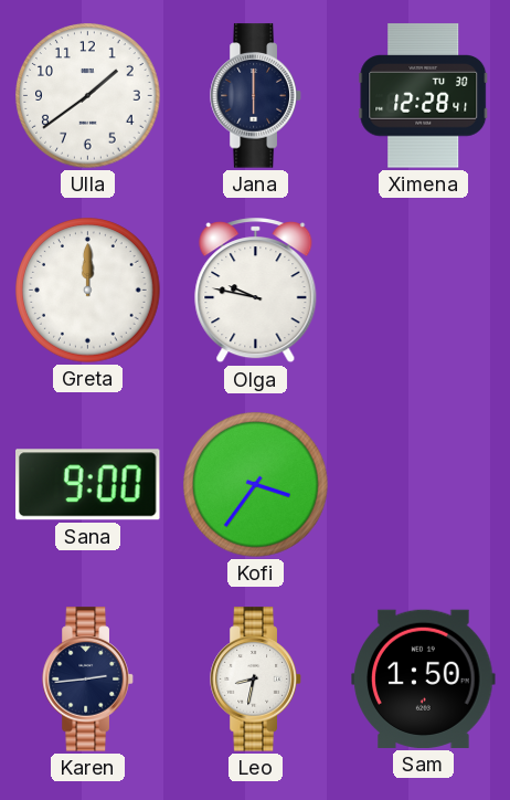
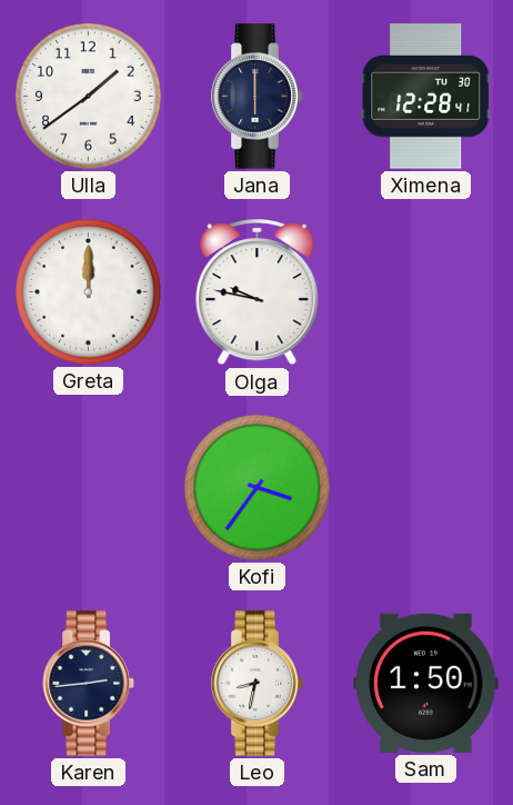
Sana: 9:00 -> none (88, 485)
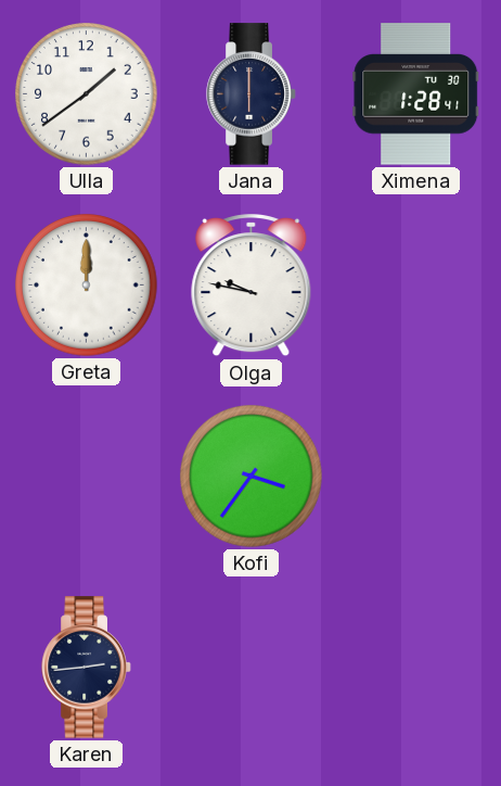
Ximena: 12:28 -> 1:28 (416, 94)
Leo: 8:32 -> none (258, 684)
Sam: 1:50 -> none (426, 683)
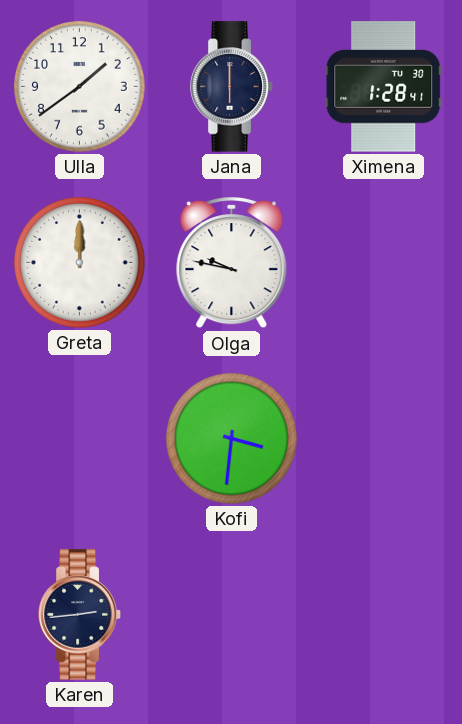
Kofi: 3:36 -> 3:31 (232, 439)
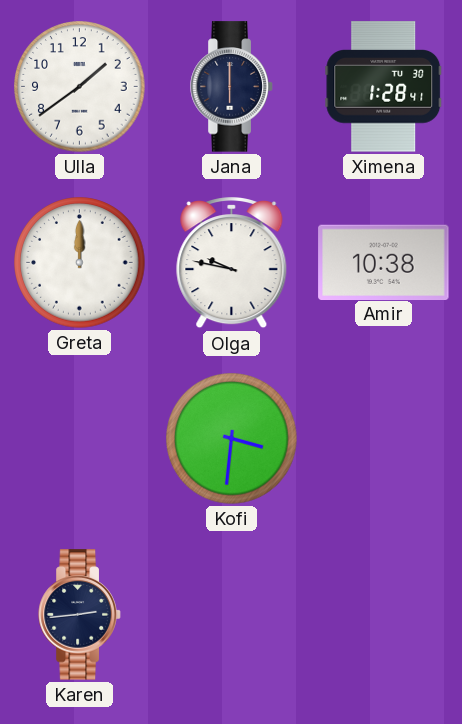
Amir: none -> 10:38 (384, 262)
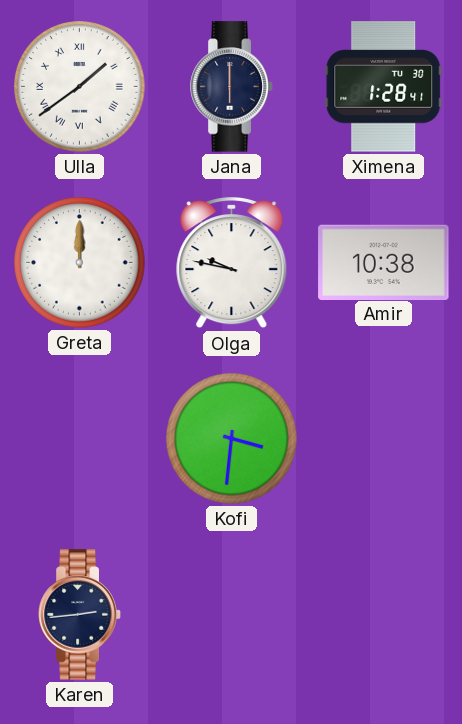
Ulla numerals: Arabic -> Roman (80, 87)
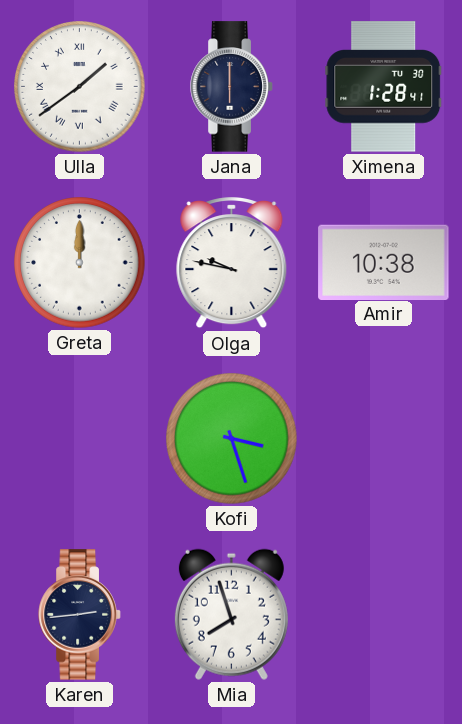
Kofi: 3:31 -> 3:27 (232, 439)
Mia: none -> 7:57 (231, 614)
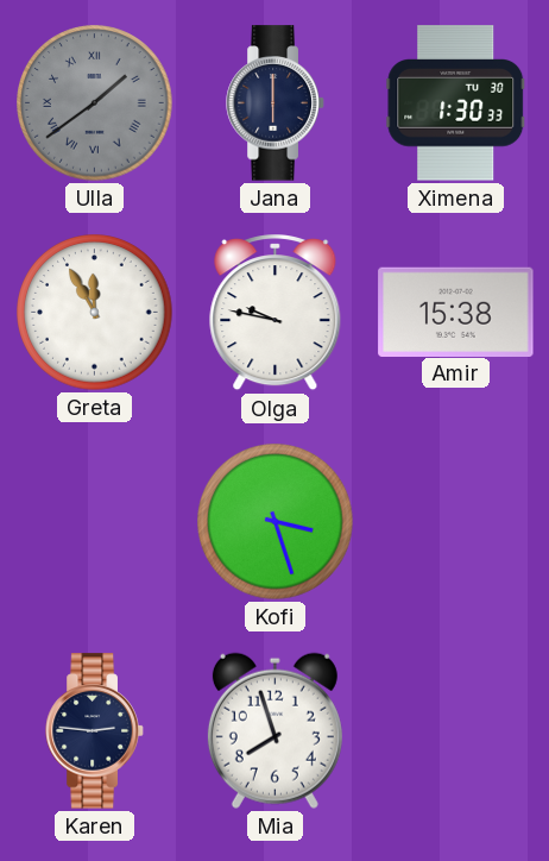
Ulla dial: white -> grey (95, 103)
Ximena: 1:28 -> 1:30 (456, 103)
Greta: 12:00 -> 11:55 (95, 313)
Amir: 10:38 -> 15:38 (456, 312)
Karen: 2:44 -> 2:46 (95, 731)
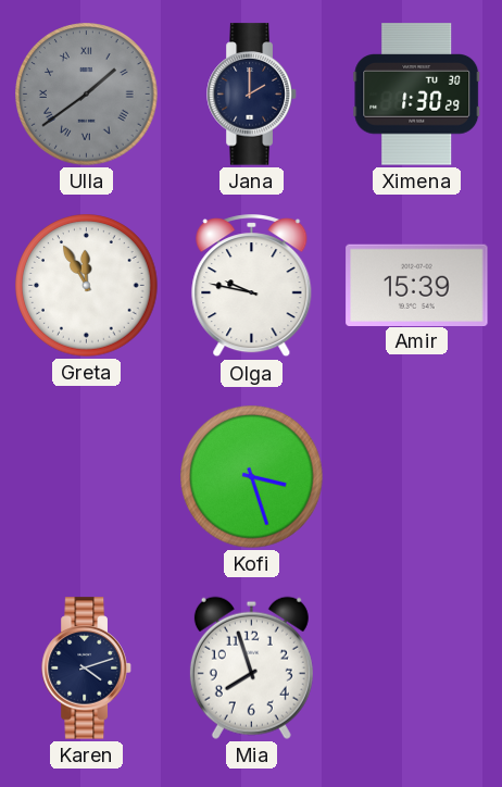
Jana: 6:00 -> 2:00 (252, 95)
Ximena: 1:30:33 -> 1:30:29 (417, 95)
Amir: 15:38 -> 15:39 (417, 285)
Karen: 2:46 -> 4:12 (87, 669)
